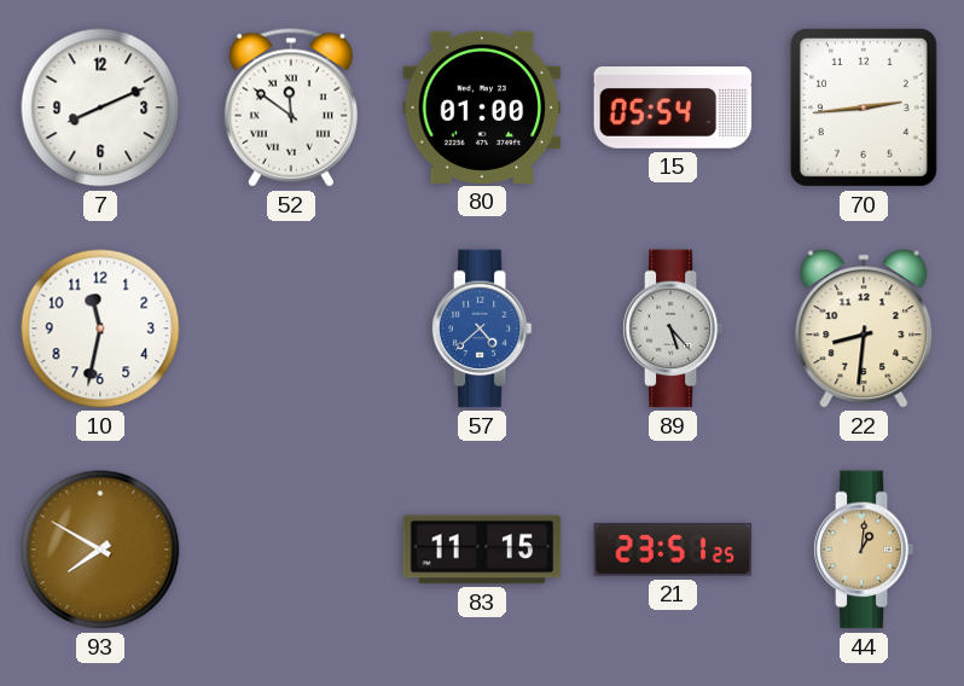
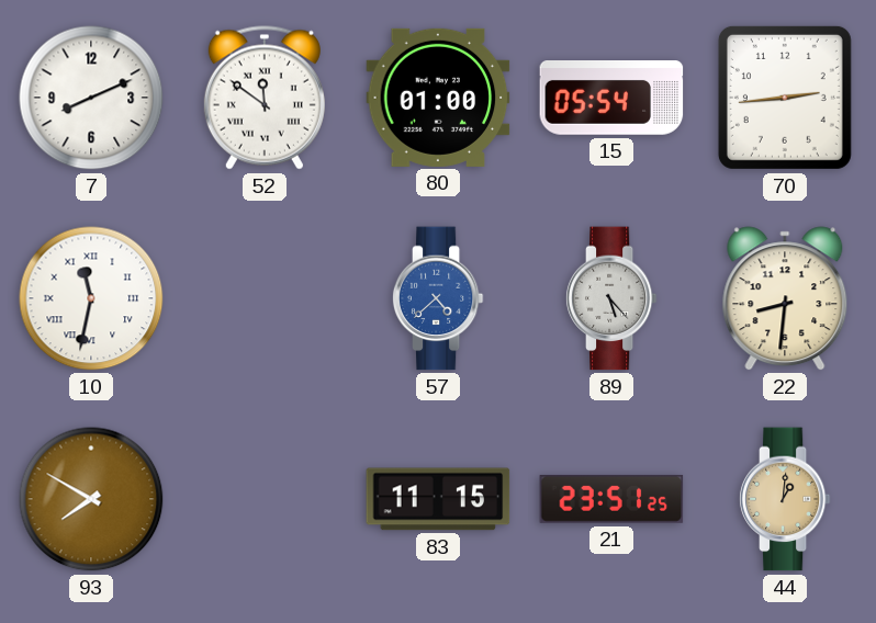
10 numerals: Arabic -> Roman (91, 298)
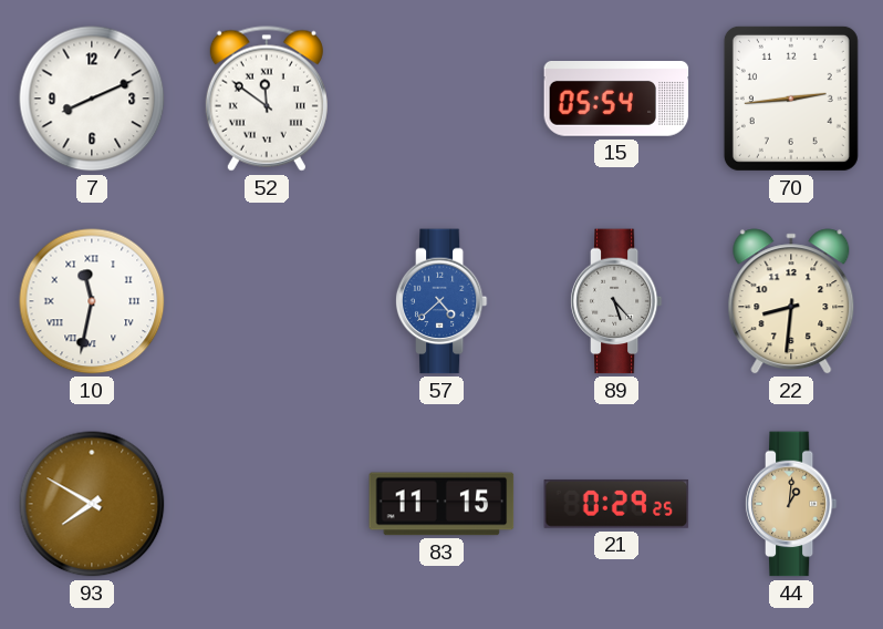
80: 01:00 -> none (438, 98)
21: 23:51 -> 0:29 (616, 504)
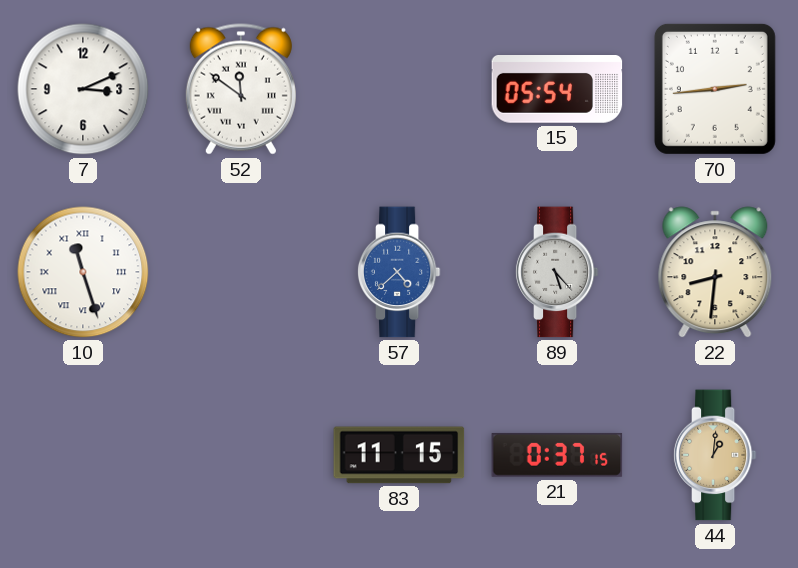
7: 8:11 -> 3:11 (83, 89)
10: 11:32 -> 11:27 (83, 272)
93: 7:50 -> none (92, 504)
21: 0:29 -> 0:37 (557, 455)
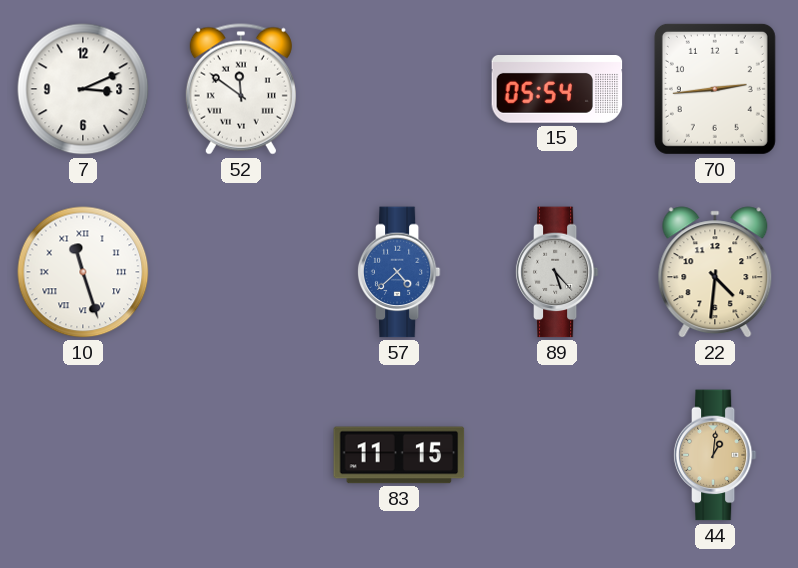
22: 8:31 -> 4:31 (715, 272)
21: 0:37 -> none (557, 455)
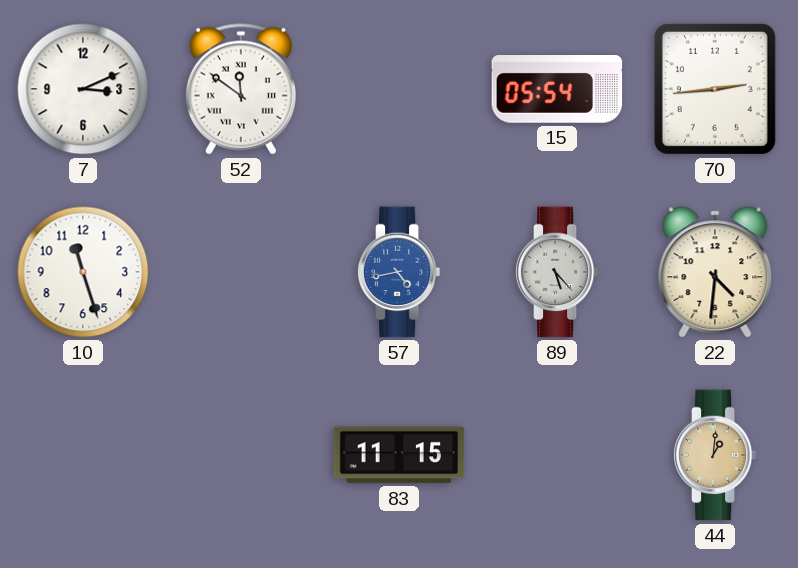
10 numerals: Roman -> Arabic (83, 272)
57: 4:38 -> 4:43 (399, 272)
